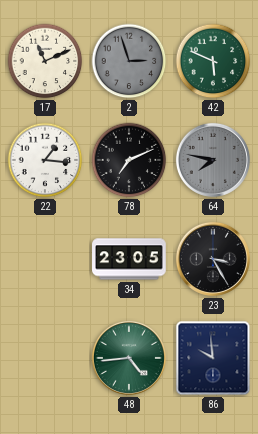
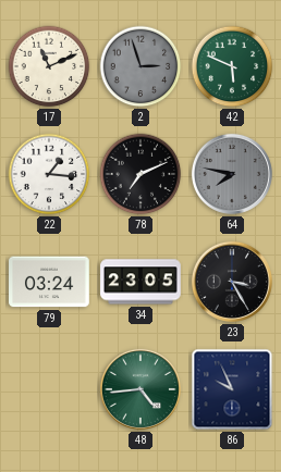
79: none -> 03:24 (49, 282)
86: 9:59 -> 9:56 (232, 389)
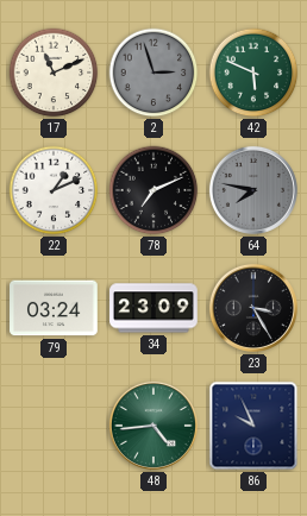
22: 1:16 -> 1:11 (54, 190)
34: 23:05 -> 23:09 (153, 308)
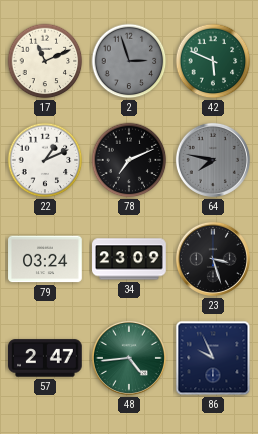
23: 3:25 -> 3:27 (213, 259)
57: none -> 2:47 (46, 358)
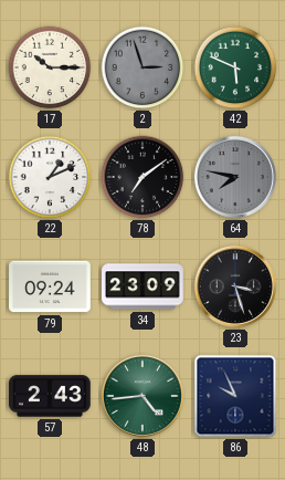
17: 11:11 -> 10:15 (50, 67)
78: 7:11 -> 7:09 (142, 177)
79: 03:24 -> 09:24 (50, 286)
57: 2:47 -> 2:43 (51, 396)
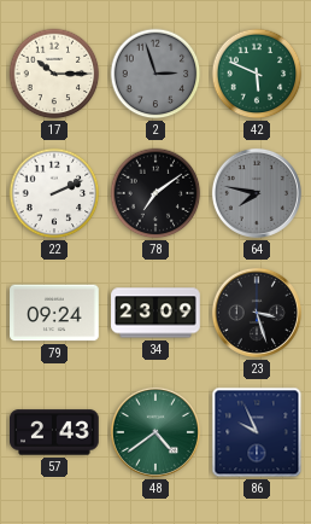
22: 1:11 -> 2:11 (54, 193)
48: 4:44 -> 4:39 (155, 432)
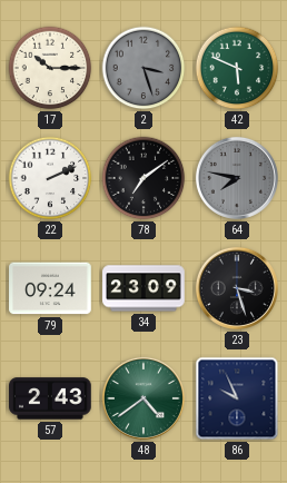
2: 2:57 -> 3:27 (143, 68)
